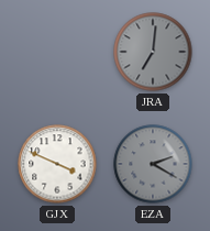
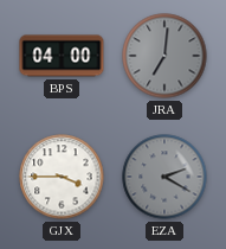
BPS: none -> 04:00 (62, 56)
GJX: 3:49 -> 3:45 (62, 177)
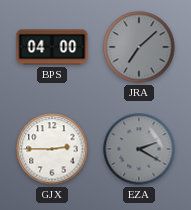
JRA: 7:01 -> 7:08 (139, 47)
GJX: 3:45 -> 2:45 (52, 149)
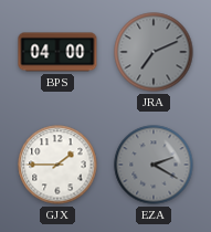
JRA: 7:08 -> 7:11 (154, 52)
GJX: 2:45 -> 1:45 (57, 165)
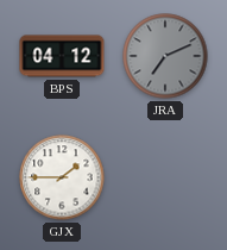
BPS: 04:00 -> 04:12 (62, 56)
EZA: 2:20 -> none (154, 165)
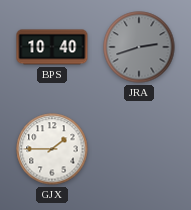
BPS: 04:12 -> 10:40 (52, 47)
JRA: 7:11 -> 2:42 (139, 47)
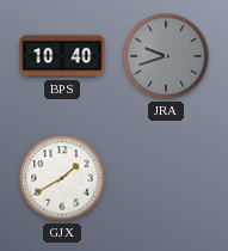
JRA: 2:42 -> 9:42 (166, 56)
GJX: 1:45 -> 1:40 (62, 178)
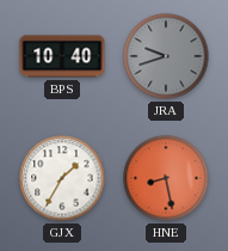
GJX: 1:40 -> 1:35 (62, 178)
HNE: none -> 8:28 (166, 178)
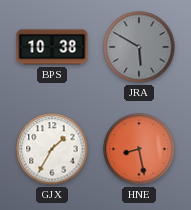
BPS: 10:40 -> 10:38 (52, 47)
JRA: 9:42 -> 5:50 (139, 47)
